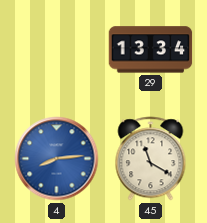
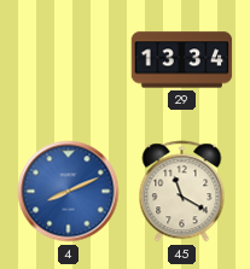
4: 8:14 -> 8:11 (69, 192)
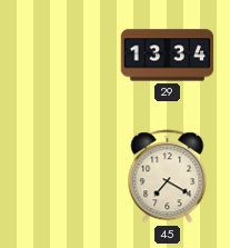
4: 8:11 -> none (69, 192)
45: 11:20 -> 7:20 (168, 177)
